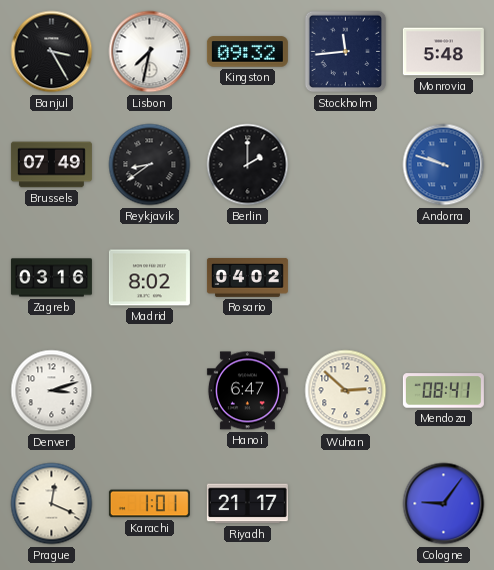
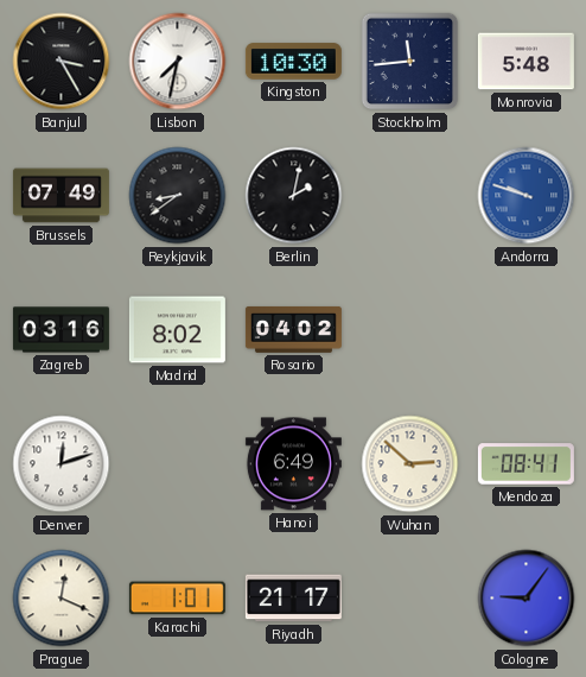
Kingston: 09:32 -> 10:30 (293, 62)
Berlin: 2:00 -> 2:02 (294, 196)
Denver: 3:12 -> 12:12 (62, 464)
Hanoi: 6:47 -> 6:49 (293, 464)
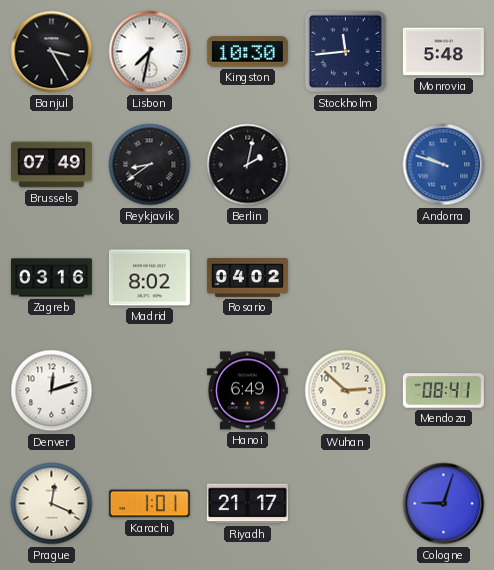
Cologne: 9:06 -> 9:03 (444, 504)
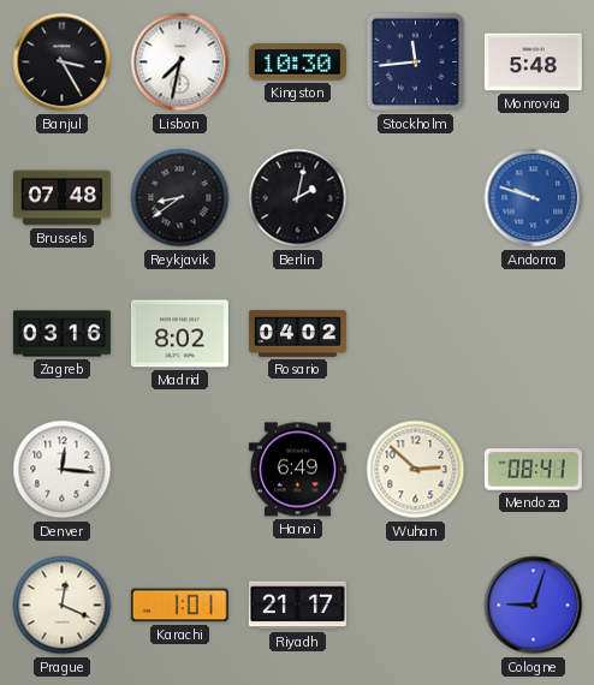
Brussels: 07:49 -> 07:48 (61, 198)
Denver: 12:12 -> 12:16 (63, 470)
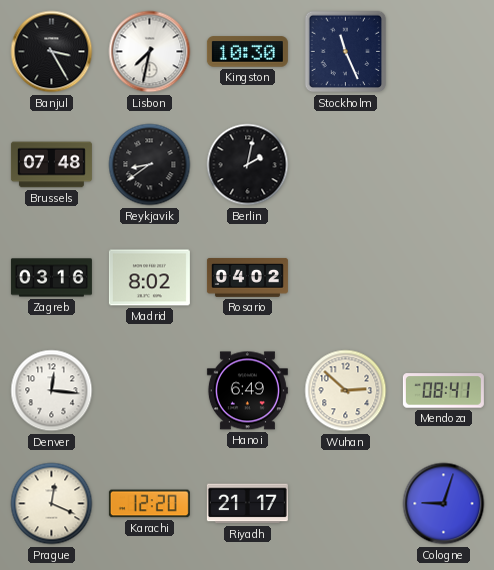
Stockholm: 11:44 -> 11:26 (346, 52)
Monrovia: 5:48 -> none (533, 62)
Andorra: 9:48 -> none (534, 198)
Karachi: 1:01 -> 12:20 (149, 504)
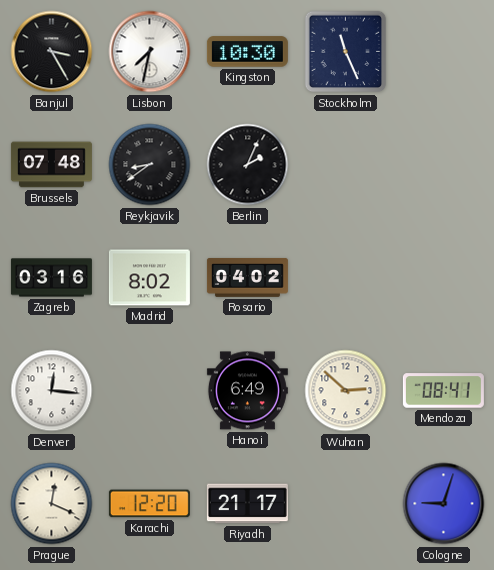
Berlin: 2:02 -> 2:04 (248, 165)
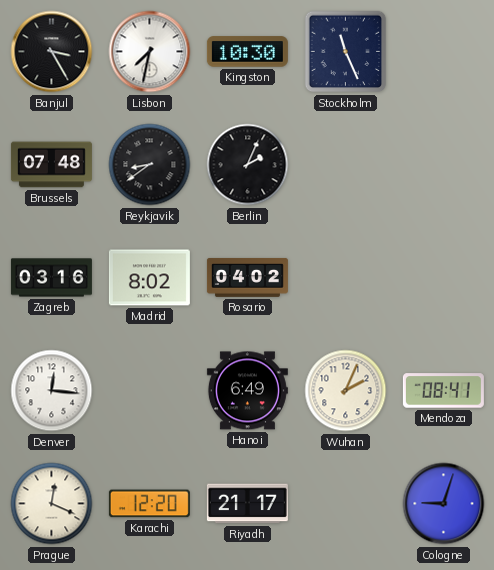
Wuhan: 2:52 -> 2:04 (346, 391)
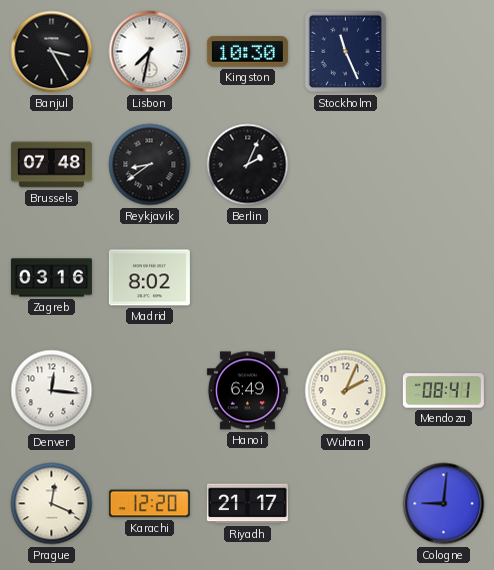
Rosario: 04:02 -> none (247, 277)
Cologne: 9:03 -> 9:01 (444, 504)
